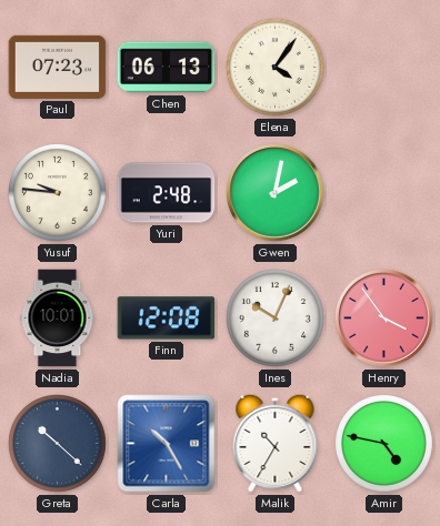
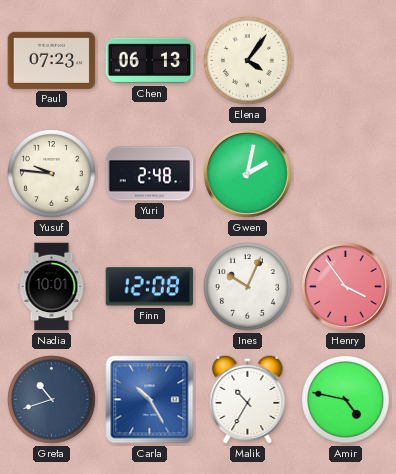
Greta: 10:22 -> 10:42 (52, 400)
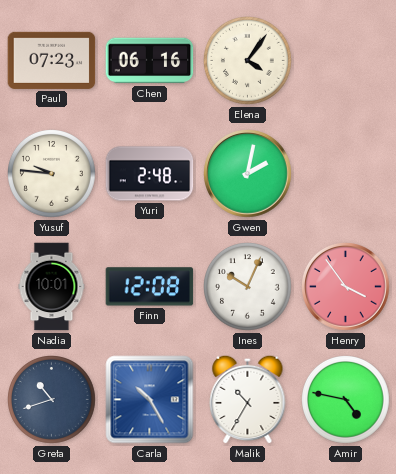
Chen: 06:13 -> 06:16 (150, 61)
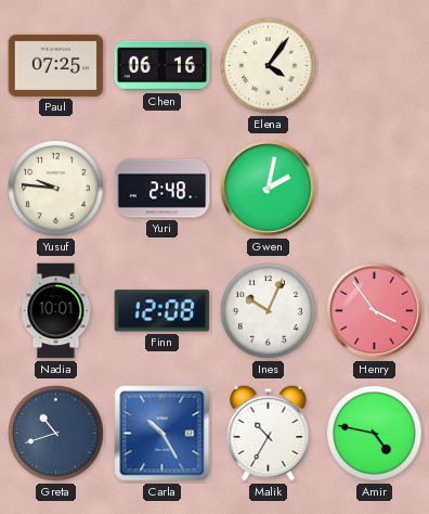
Paul: 07:23 -> 07:25 (56, 65)
